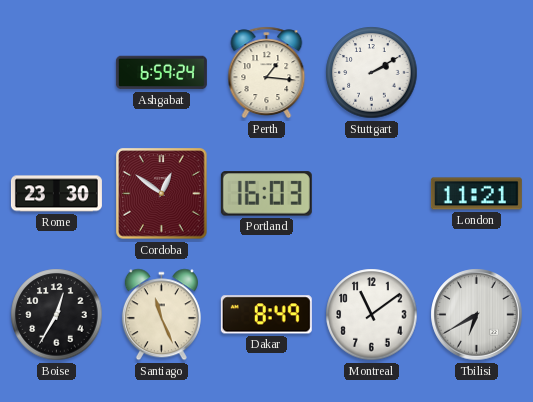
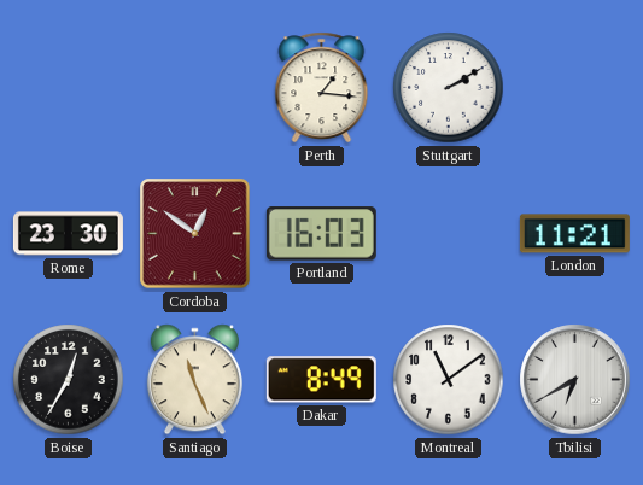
Ashgabat: 6:59 -> none (161, 73)
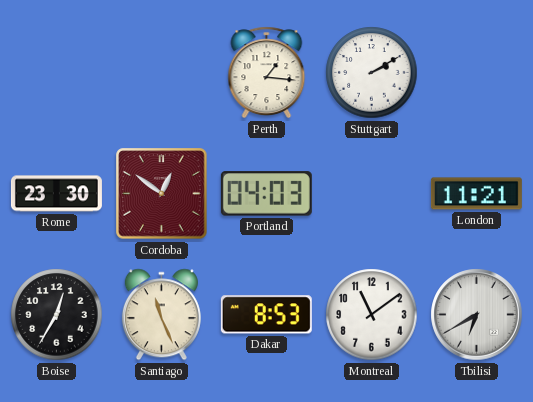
Portland: 16:03 -> 04:03 (266, 194)
Dakar: 8:49 -> 8:53 (266, 315)
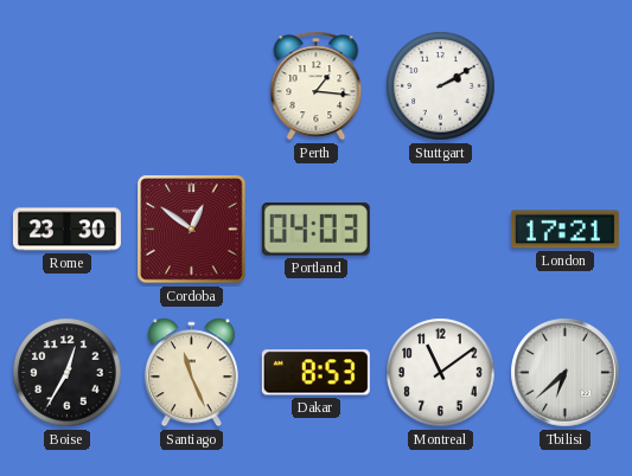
London: 11:21 -> 17:21 (564, 230)
Tbilisi: 6:40 -> 6:38 (566, 373)
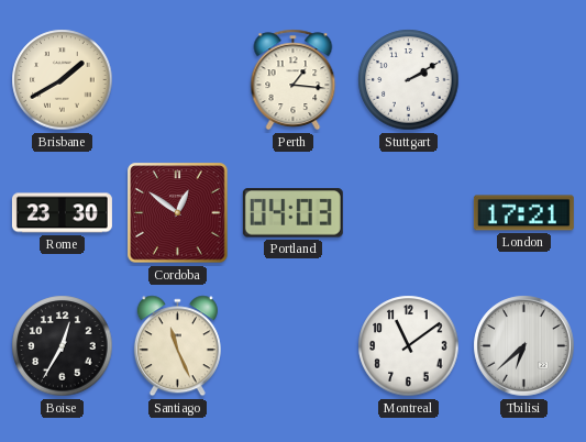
Brisbane: none -> 1:40 (63, 80)
Dakar: 8:53 -> none (315, 373)
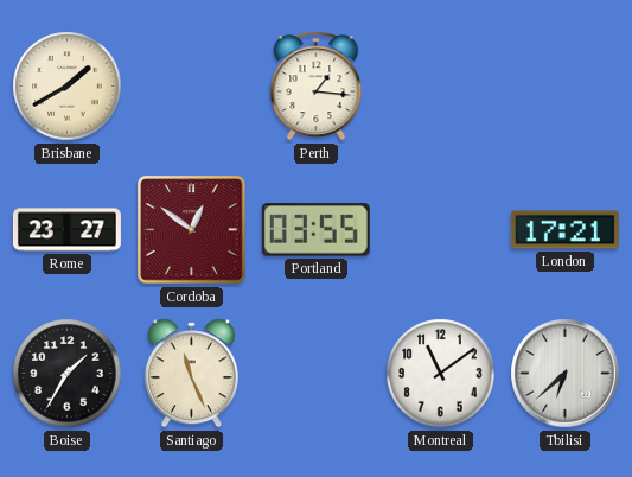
Stuttgart: 2:10 -> none (409, 80)
Rome: 23:30 -> 23:27 (66, 230)
Portland: 04:03 -> 03:55 (315, 230)
Boise: 12:35 -> 1:35 (68, 374)
